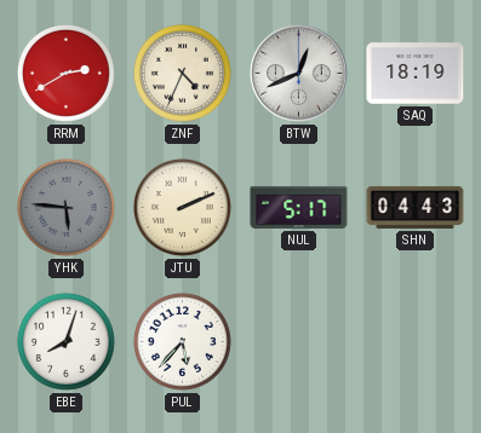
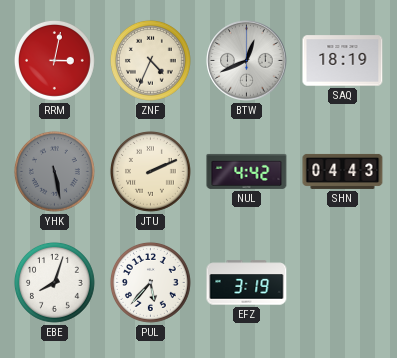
RRM: 2:40 -> 3:02 (54, 60)
YHK: 5:46 -> 5:28 (54, 171)
NUL: 5:17 -> 4:42 (247, 171)
EFZ: none -> 3:19 (247, 283)
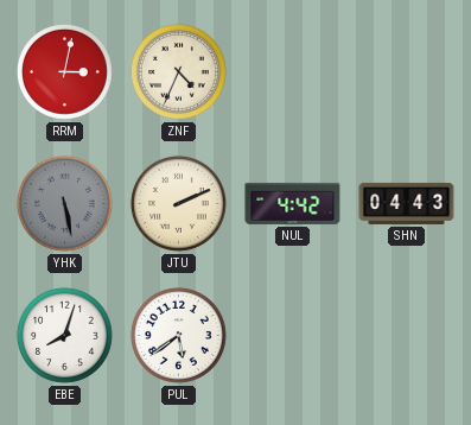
BTW: 12:41 -> none (247, 61)
SAQ: 18:19 -> none (343, 61)
PUL: 5:37 -> 5:39 (178, 335)
EFZ: 3:19 -> none (247, 283)
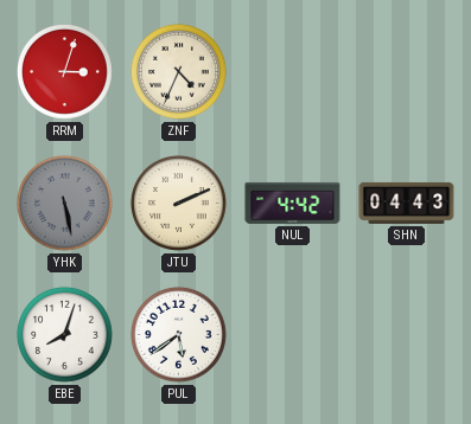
RRM: 3:02 -> 3:03 (64, 71)
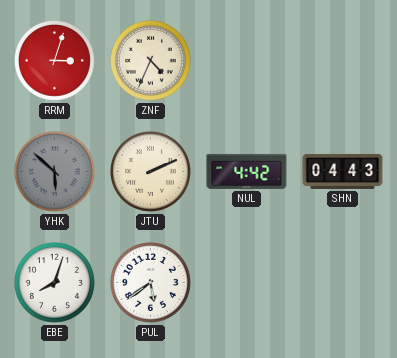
YHK: 5:28 -> 5:52 (54, 171)
